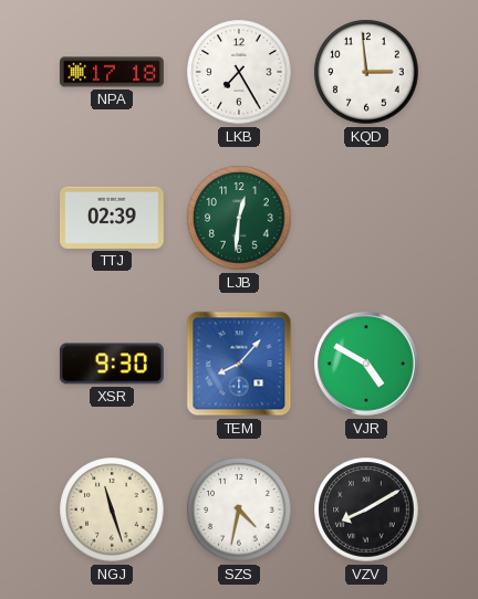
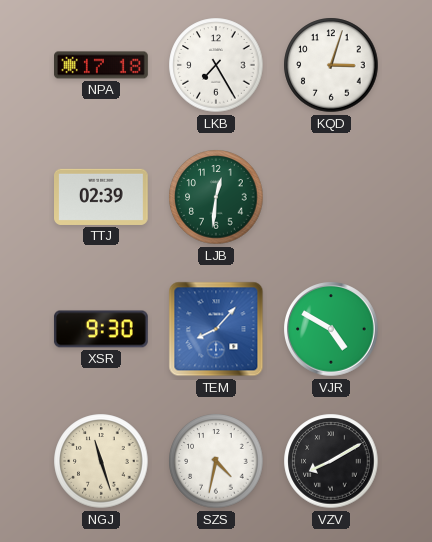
KQD: 2:59 -> 3:03 (331, 65)
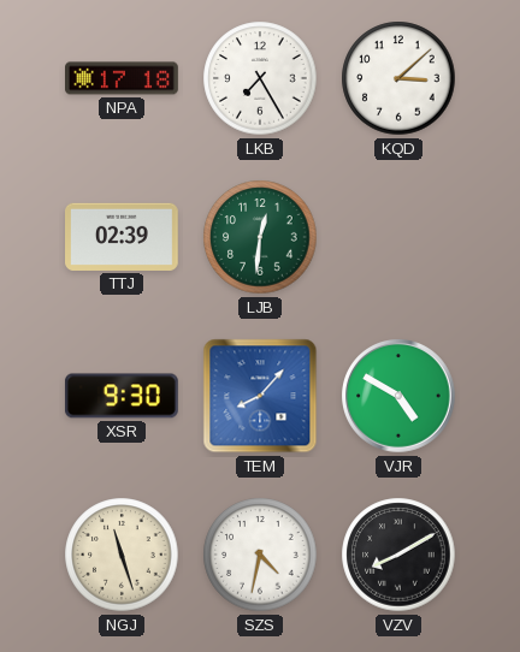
KQD: 3:03 -> 3:08 (398, 78)
